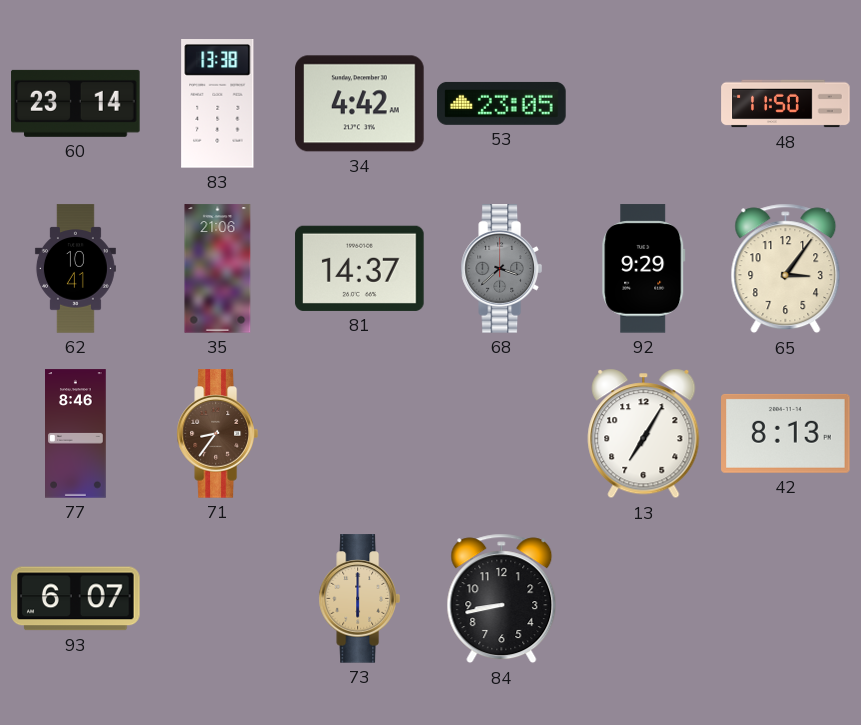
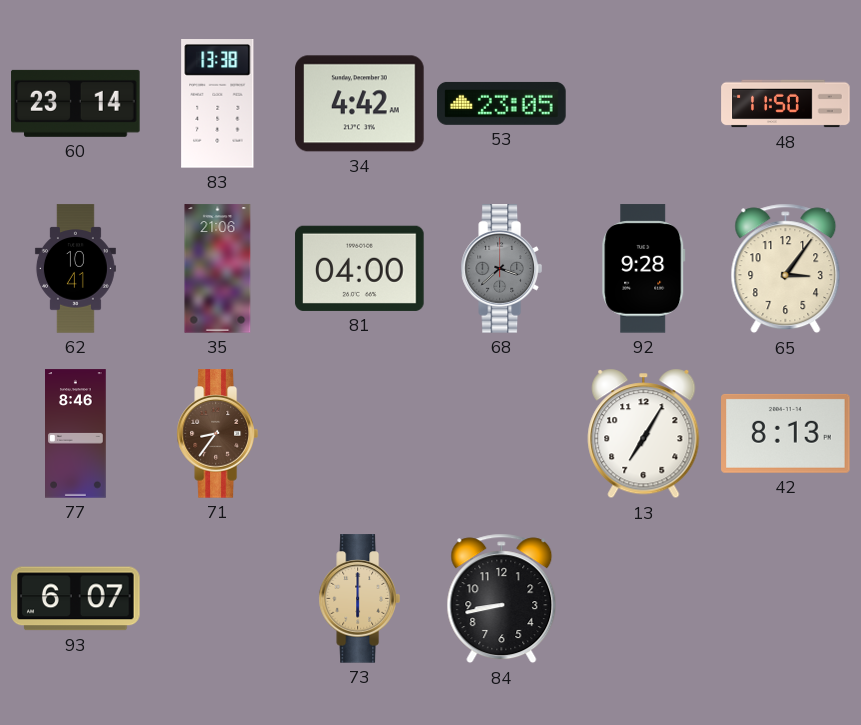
81: 14:37 -> 04:00 (360, 268)
92: 9:29 -> 9:28 (644, 269)
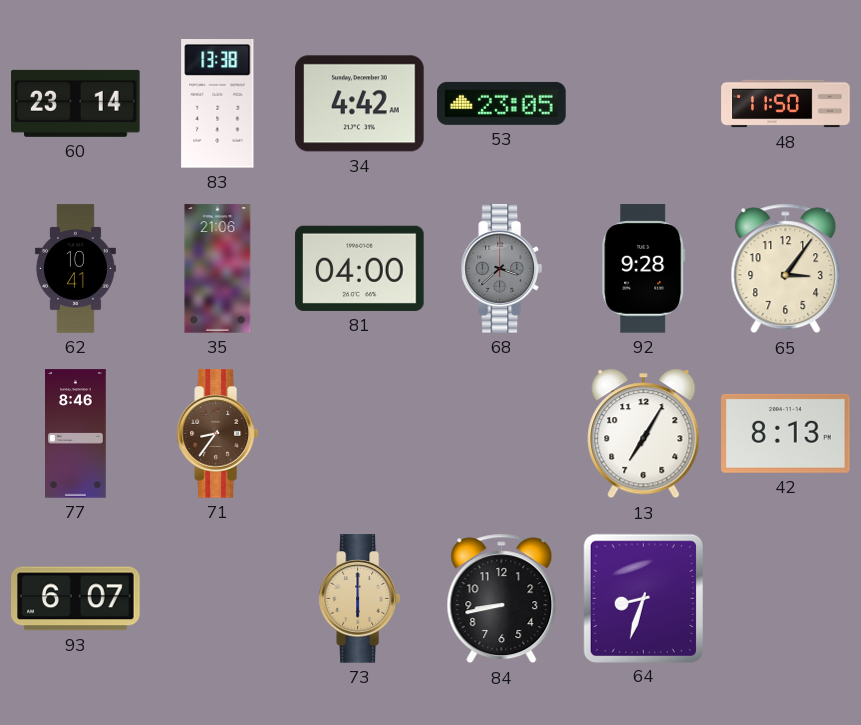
64: none -> 8:33 (643, 598)
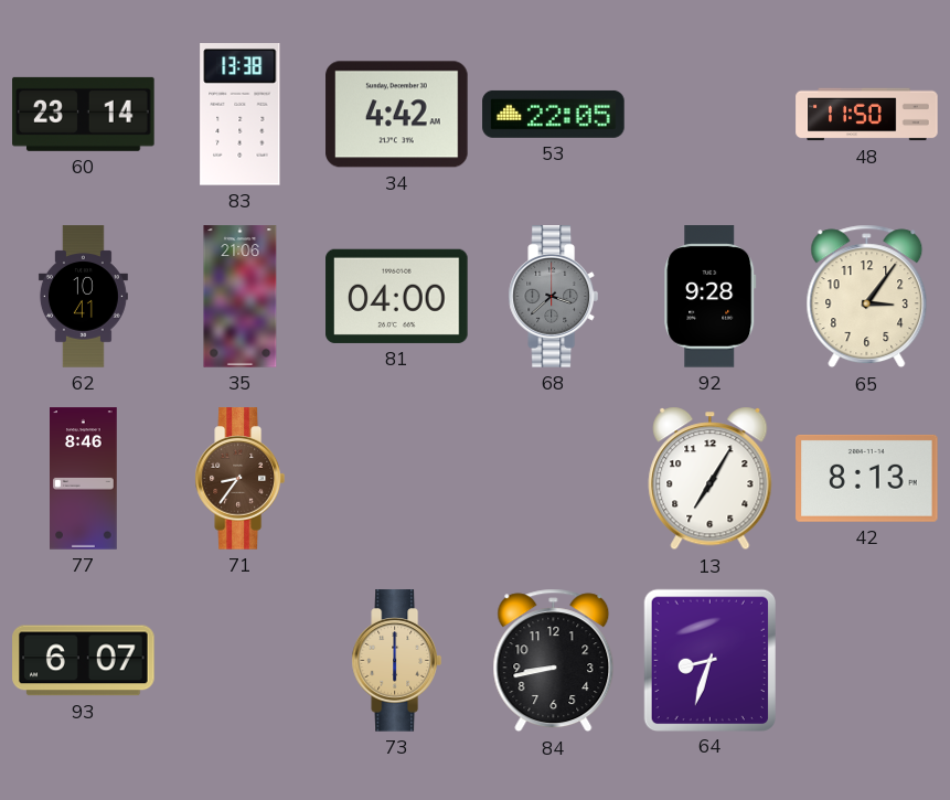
53: 23:05 -> 22:05 (554, 114)
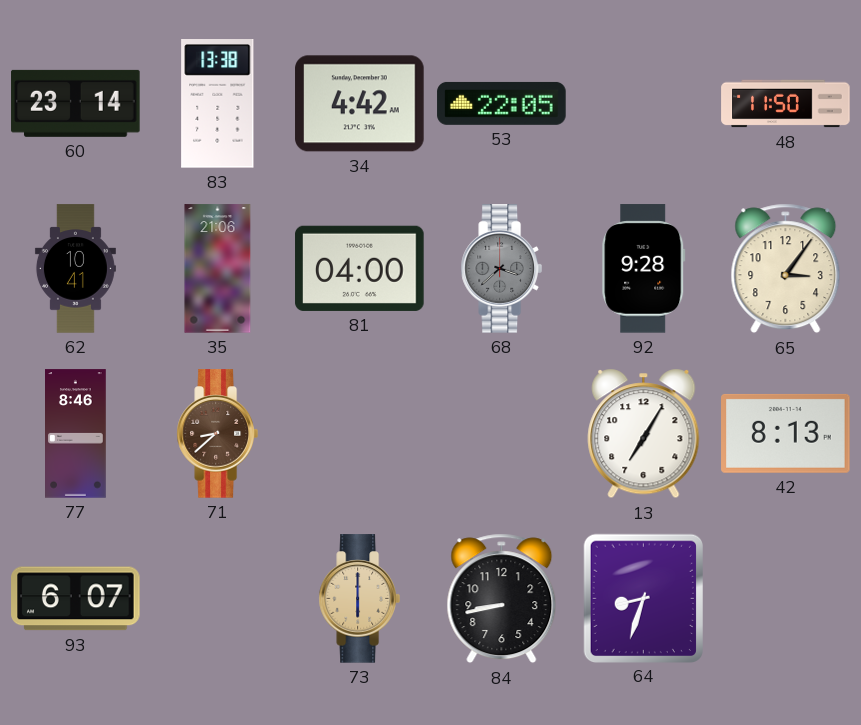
71: 8:36 -> 8:38 (217, 434)
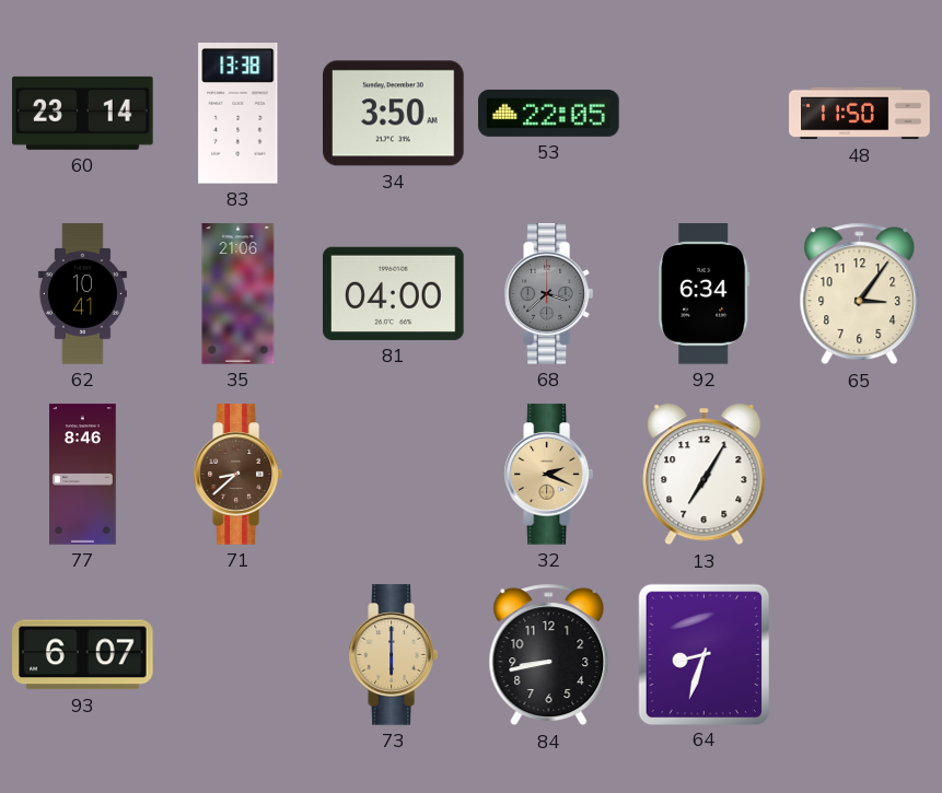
34: 4:42 -> 3:50 (394, 114)
92: 9:28 -> 6:34 (705, 294)
32: none -> 2:19 (548, 475)
42: 8:13 -> none (786, 433)
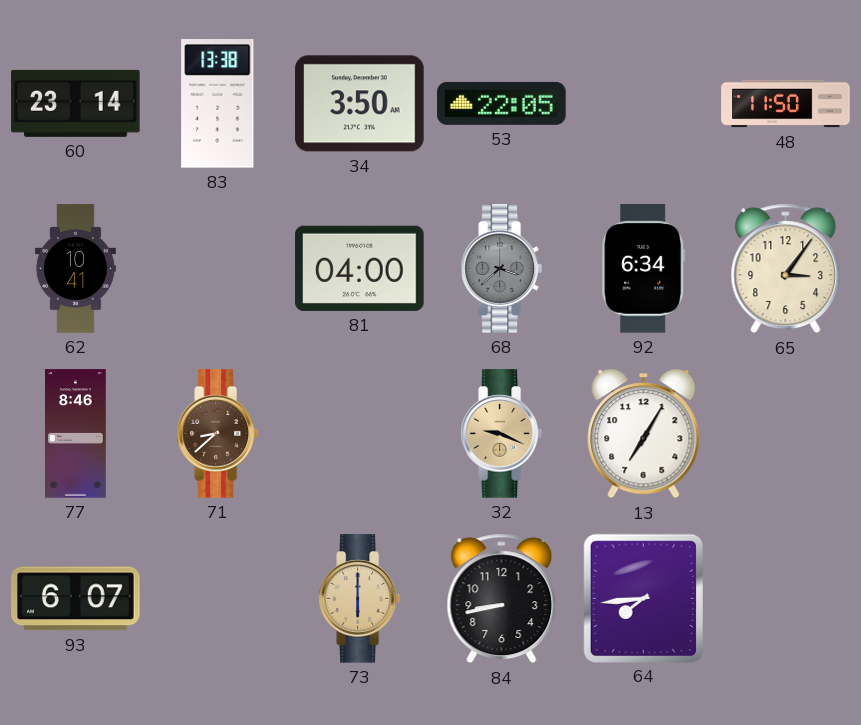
35: 21:06 -> none (239, 294)
32: 2:19 -> 9:19 (501, 434)
64: 8:33 -> 7:44 (643, 598)
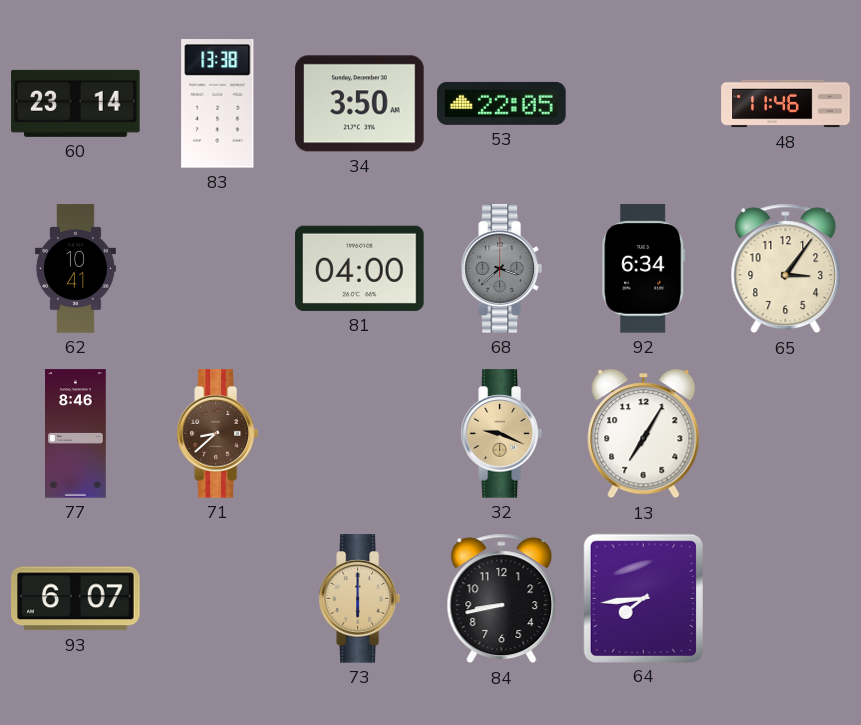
48: 11:50 -> 11:46 (786, 104)
